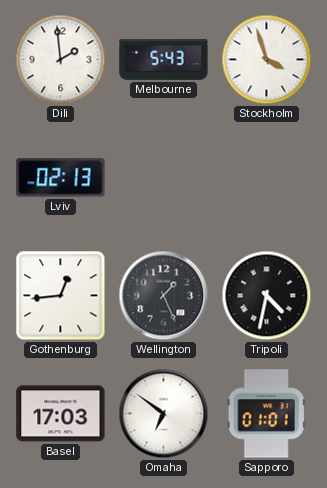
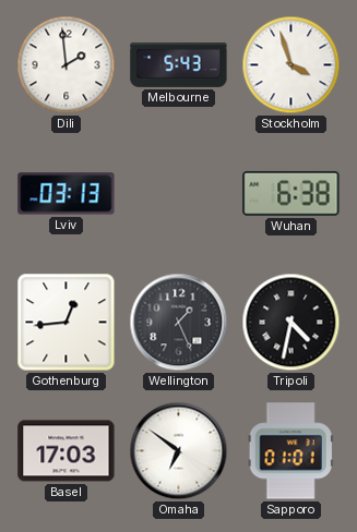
Lviv: 02:13 -> 03:13 (67, 194)
Wuhan: none -> 6:38 (291, 193)
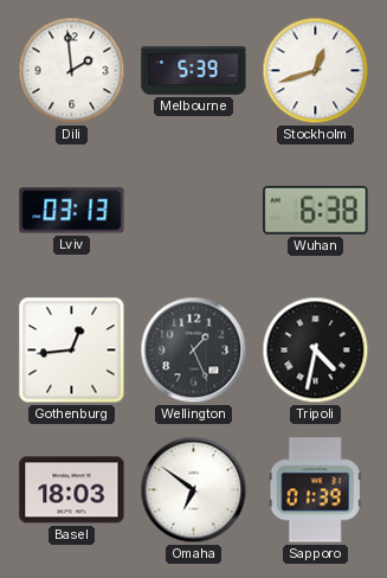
Melbourne: 5:43 -> 5:39 (194, 70)
Stockholm: 3:57 -> 12:42 (316, 71)
Basel: 17:03 -> 18:03 (72, 490)
Sapporo: 01:01 -> 01:39 (315, 490)
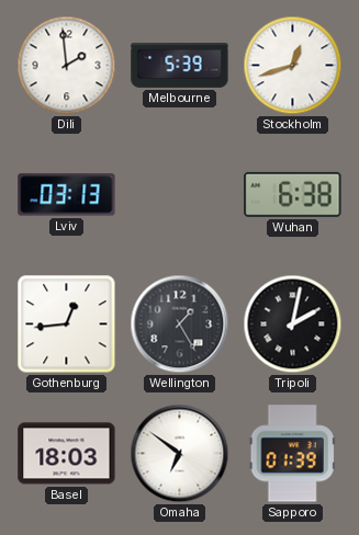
Wellington: 1:26 -> 1:25 (180, 325)
Tripoli: 4:32 -> 2:02 (293, 325)
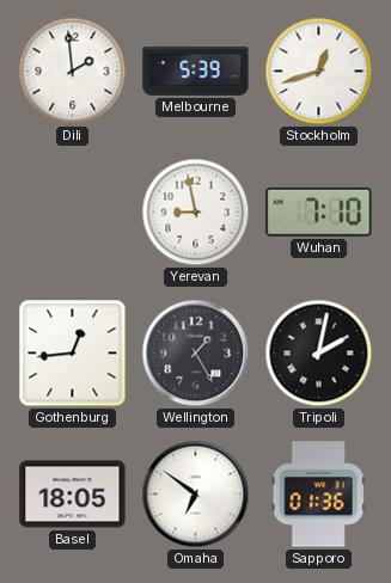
Lviv: 03:13 -> none (67, 195)
Yerevan: none -> 8:58 (196, 213)
Wuhan: 6:38 -> 7:10 (319, 211)
Basel: 18:03 -> 18:05 (73, 495)
Sapporo: 01:39 -> 01:36 (318, 495)
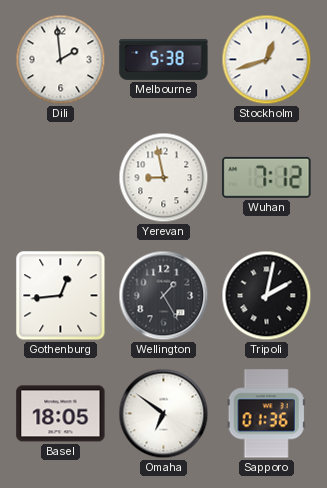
Melbourne: 5:39 -> 5:38 (164, 59)
Wuhan: 7:10 -> 7:12 (267, 177)
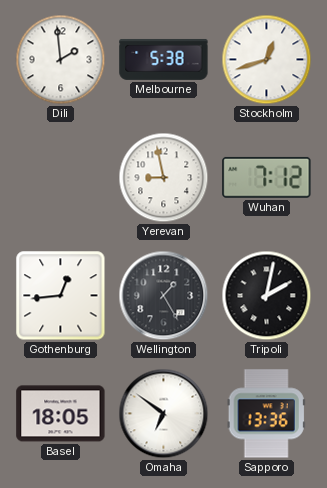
Sapporo: 01:36 -> 13:36 (266, 414)
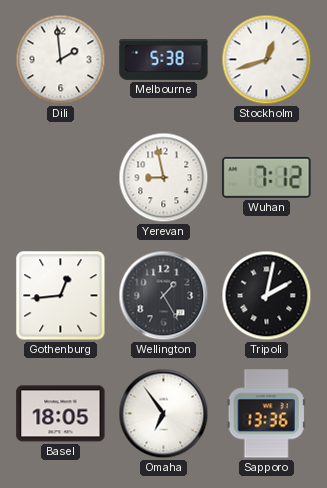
Omaha: 6:51 -> 6:54 (164, 414)
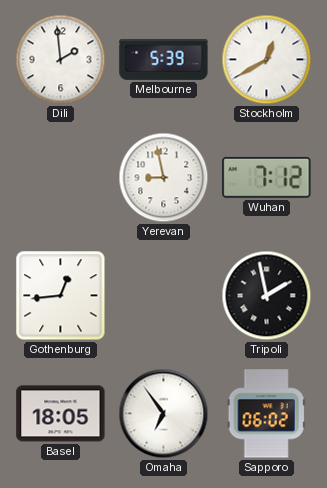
Melbourne: 5:38 -> 5:39 (164, 59)
Stockholm: 12:42 -> 12:40 (267, 60)
Wellington: 1:25 -> none (164, 296)
Tripoli: 2:02 -> 1:58 (267, 296)
Sapporo: 13:36 -> 06:02 (266, 414)
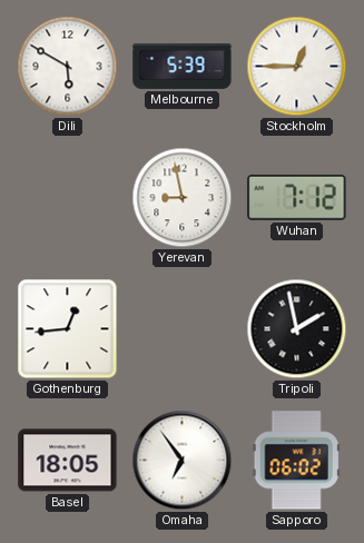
Dili: 1:59 -> 5:50 (68, 67)
Stockholm: 12:40 -> 12:45 (297, 67)
